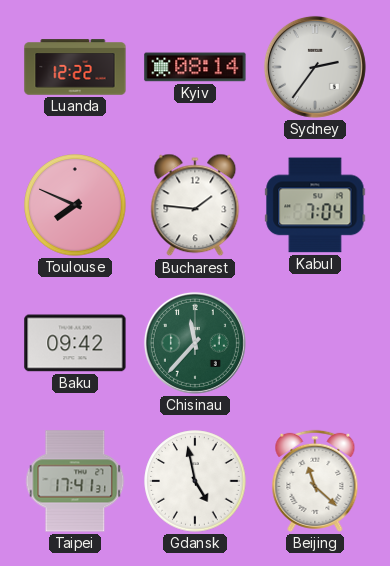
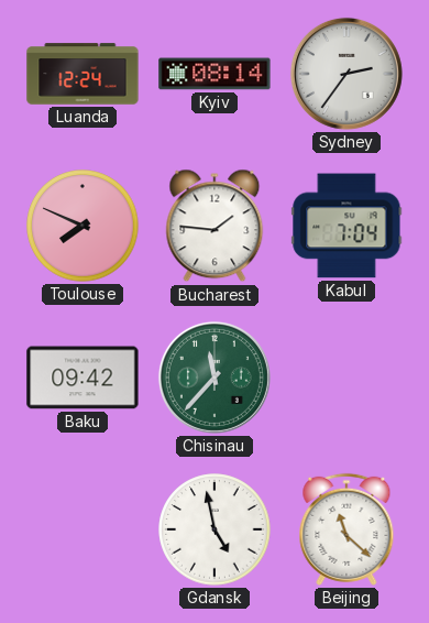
Luanda: 12:22 -> 12:24 (82, 74)
Taipei: 17:41 -> none (75, 481)
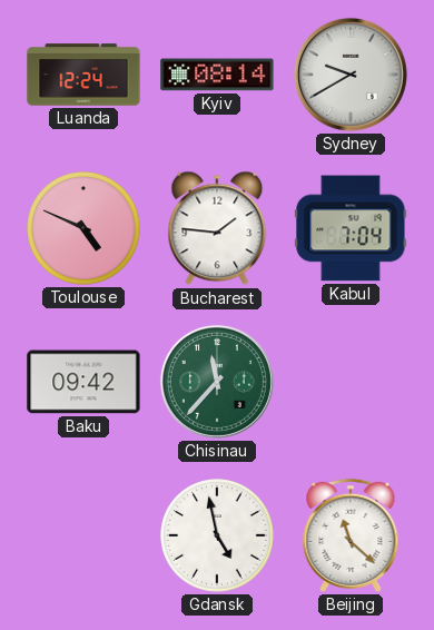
Sydney: 2:36 -> 9:40 (351, 75)
Toulouse: 7:49 -> 4:49 (83, 228)
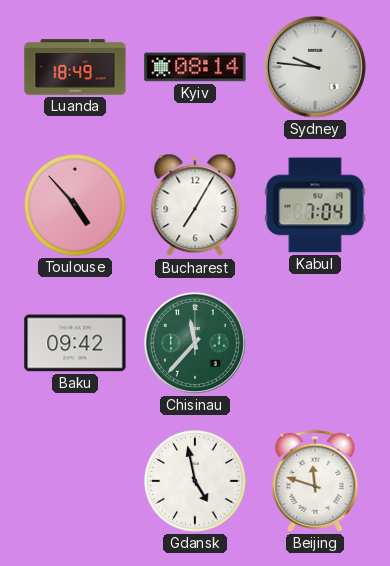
Luanda: 12:24 -> 18:49 (75, 67)
Sydney: 9:40 -> 9:46 (315, 67)
Toulouse: 4:49 -> 4:53 (75, 205)
Bucharest: 1:46 -> 7:05 (195, 205)
Beijing: 11:22 -> 11:48 (315, 481)
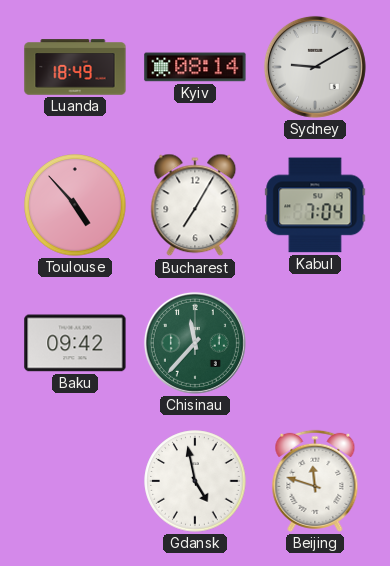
Sydney: 9:46 -> 9:10 (315, 67)
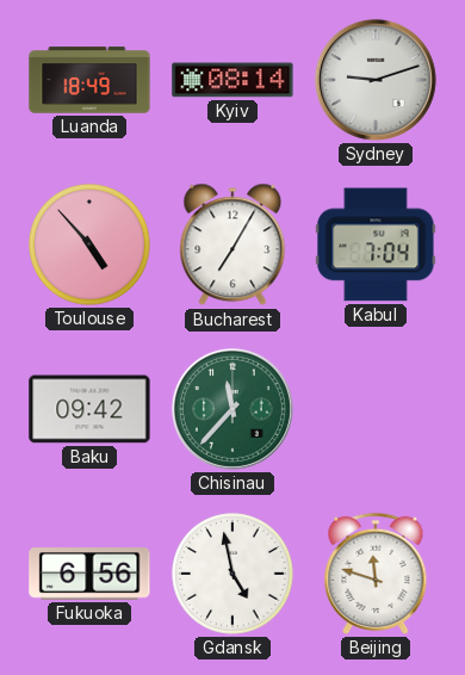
Sydney: 9:10 -> 9:12 (376, 80)
Fukuoka: none -> 6:56 (89, 574)
